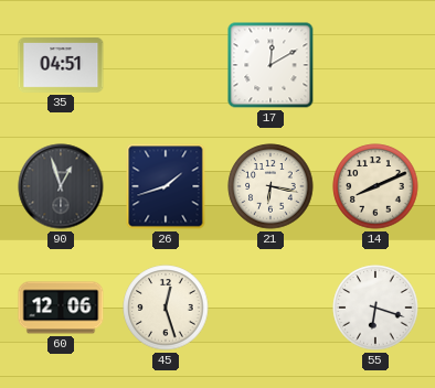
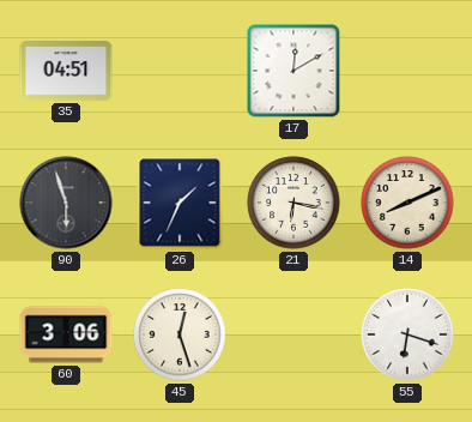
90: 12:57 -> 5:57 (66, 203)
26: 1:42 -> 1:34 (180, 203)
60: 12:06 -> 3:06 (66, 334)
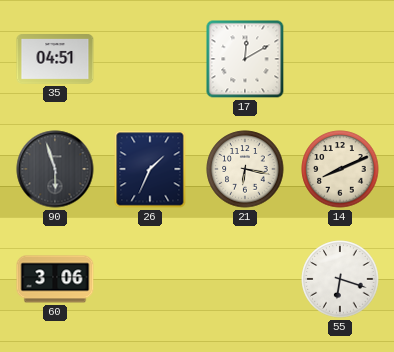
45: 12:27 -> none (180, 334)
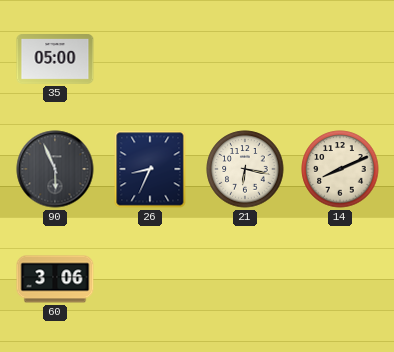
35: 04:51 -> 05:00 (55, 60)
17: 12:10 -> none (245, 59)
90: 5:57 -> 5:56 (55, 169)
26: 1:34 -> 8:34 (150, 169)
55: 6:18 -> none (340, 279)
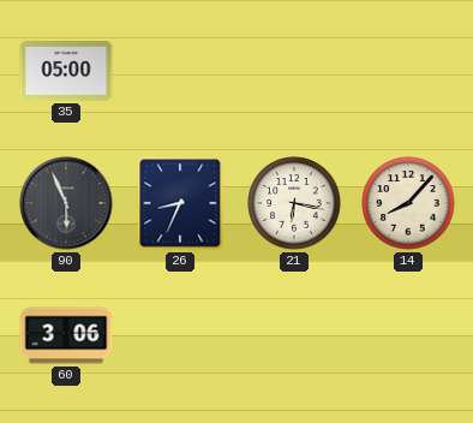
14: 8:11 -> 8:07 (408, 203)
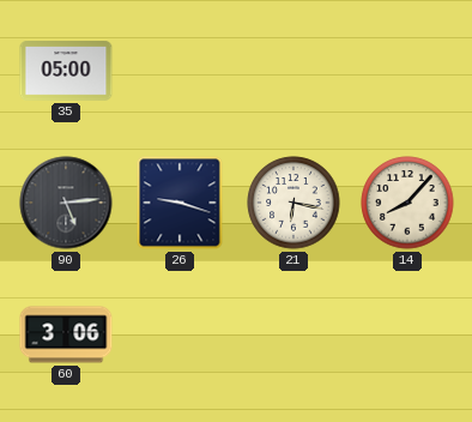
90: 5:56 -> 5:14 (66, 203)
26: 8:34 -> 9:18 (180, 203)
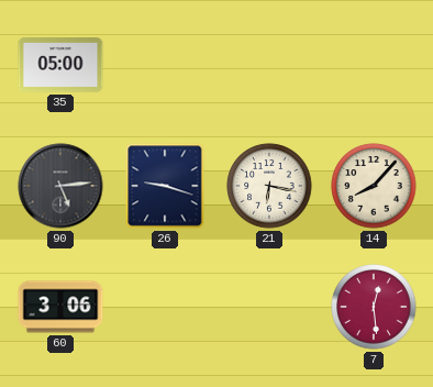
7: none -> 12:29 (374, 307)
